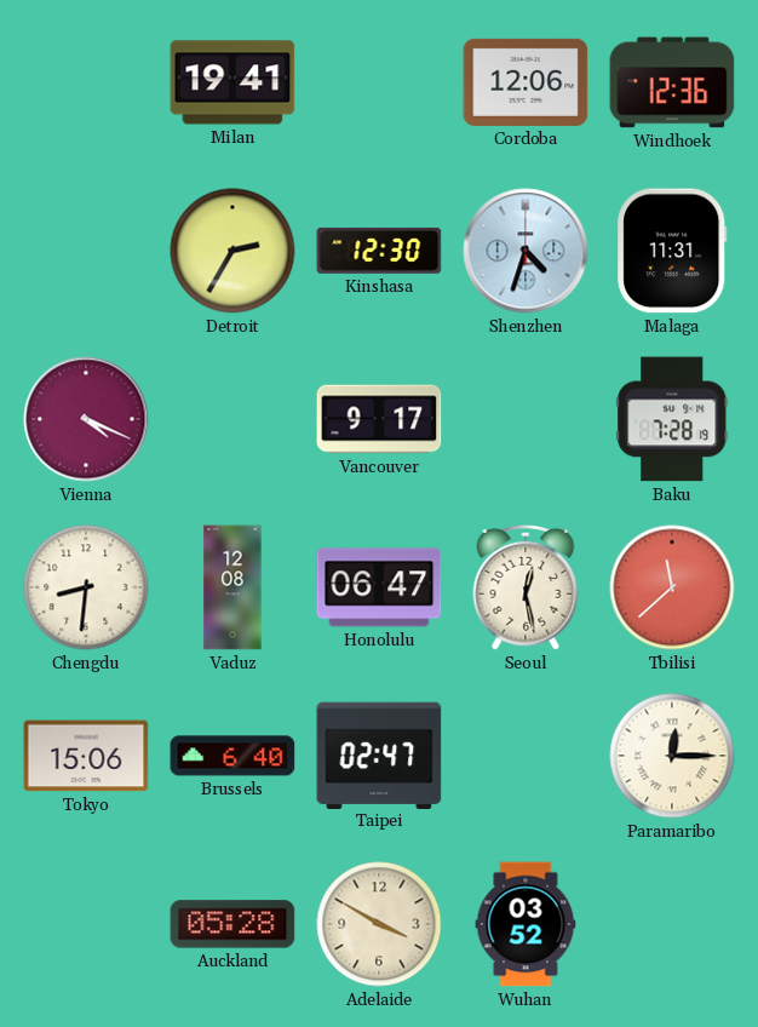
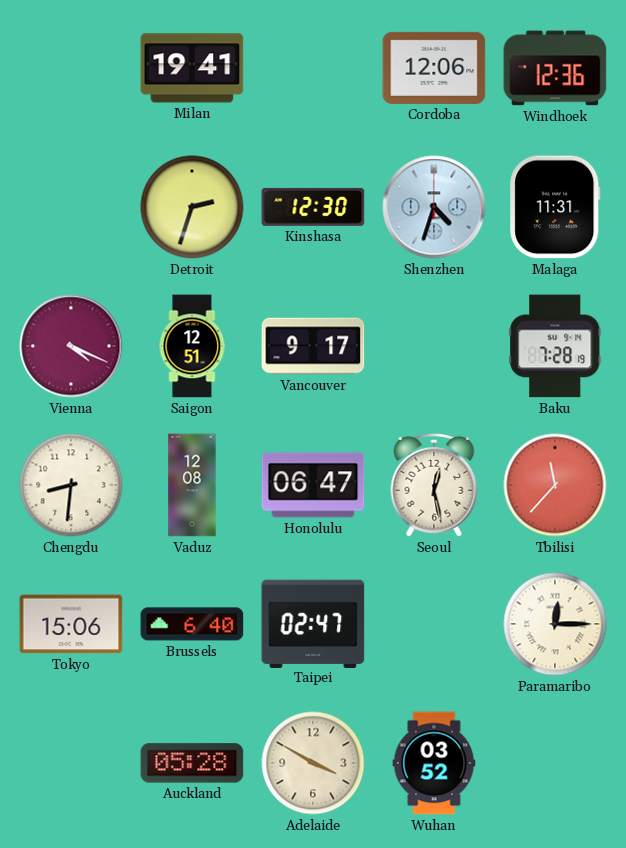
Detroit: 2:35 -> 2:33 (192, 207)
Saigon: none -> 12:51 (192, 346)
Tbilisi: 11:38 -> 11:37 (555, 485)
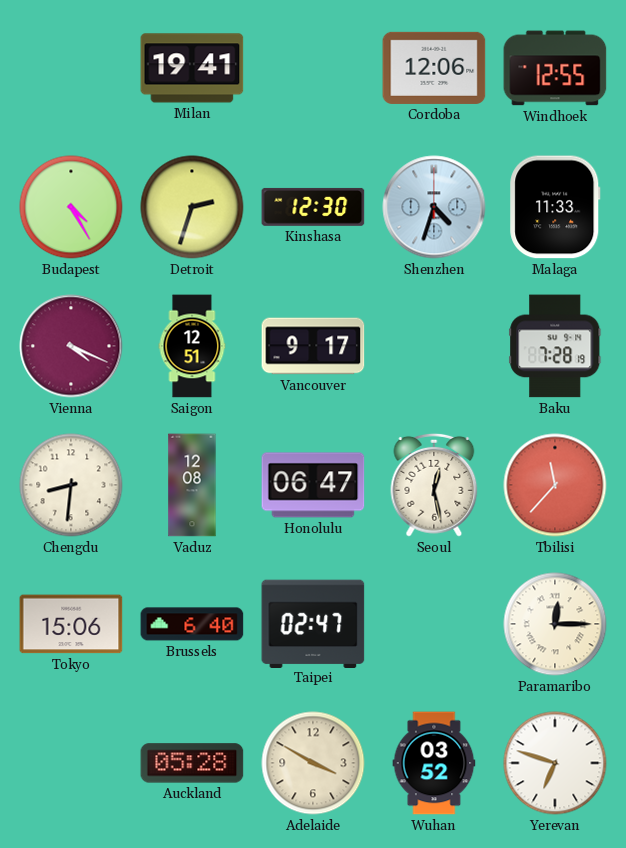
Windhoek: 12:36 -> 12:55 (555, 68)
Budapest: none -> 4:25 (71, 207)
Malaga: 11:31 -> 11:33 (555, 207)
Yerevan: none -> 6:48 (555, 763)
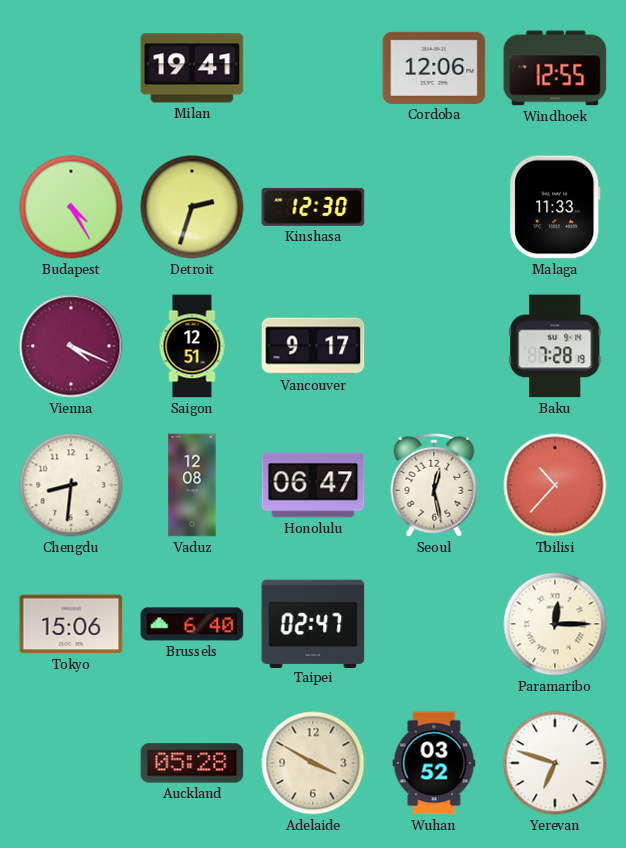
Shenzhen: 4:33 -> none (434, 207)
Tbilisi: 11:37 -> 10:37 (555, 485)
